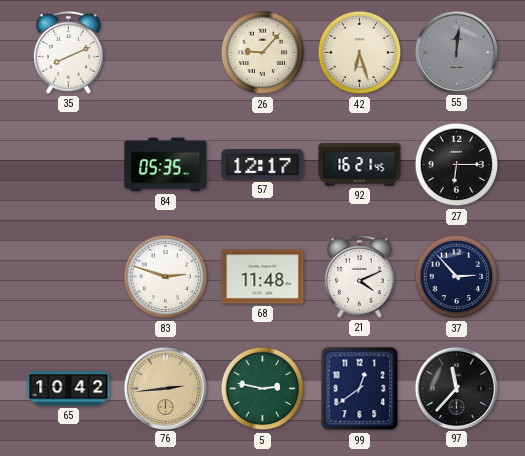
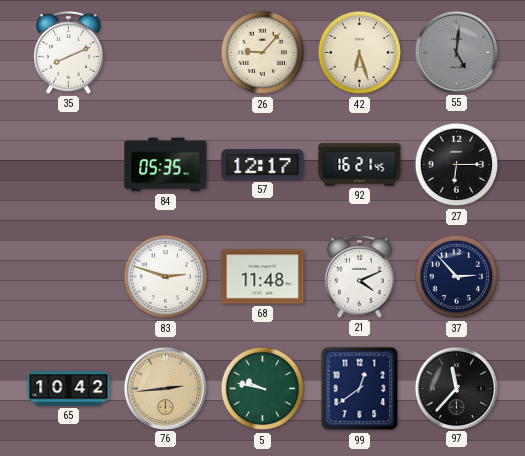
55: 12:01 -> 5:01 (456, 52)
5: 2:47 -> 9:47 (263, 389)
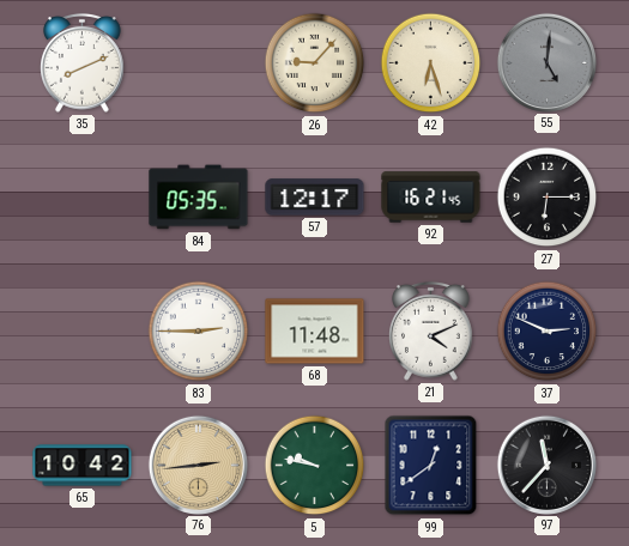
83: 2:48 -> 2:45 (199, 332)
37: 2:53 -> 2:49 (548, 332)
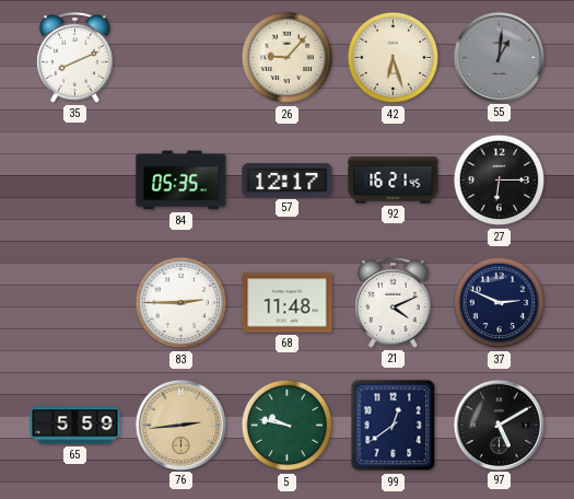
55: 5:01 -> 1:01 (499, 57)
65: 10:42 -> 5:59 (75, 426)
97: 11:37 -> 5:10 (499, 425)
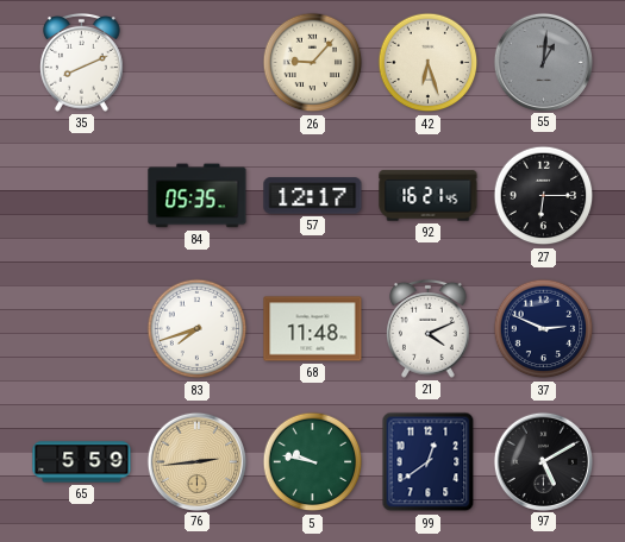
83: 2:45 -> 7:42 (198, 329)
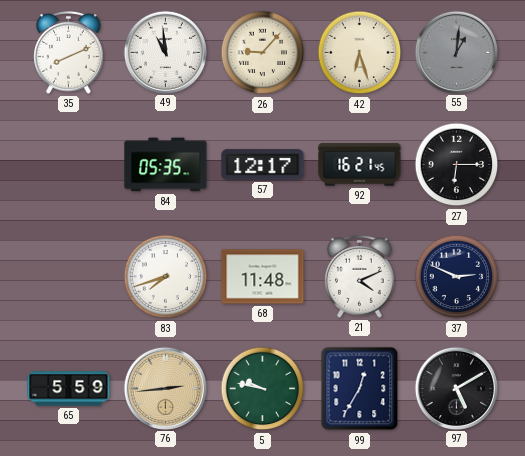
49: none -> 10:59 (165, 52)
99: 12:39 -> 12:35 (360, 389)
